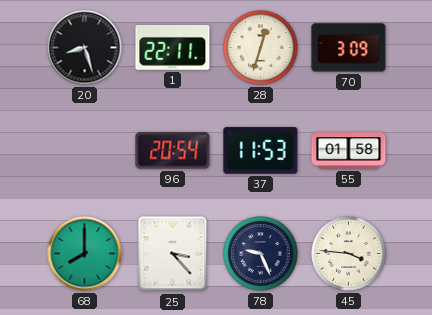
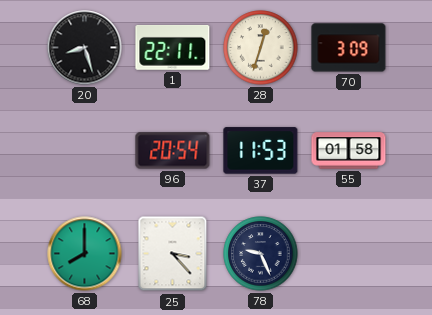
45: 3:46 -> none (349, 254)
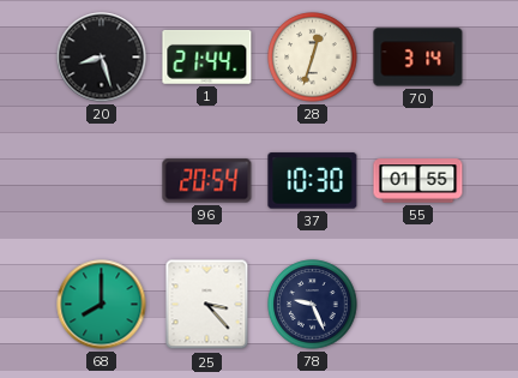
1: 22:11 -> 21:44 (207, 56)
70: 3:09 -> 3:14 (418, 58)
37: 11:53 -> 10:30 (313, 181)
55: 01:58 -> 01:55 (418, 181)
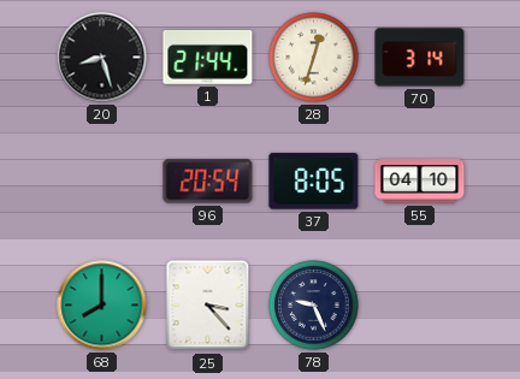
37: 10:30 -> 8:05 (314, 182)
55: 01:55 -> 04:10 (420, 182)
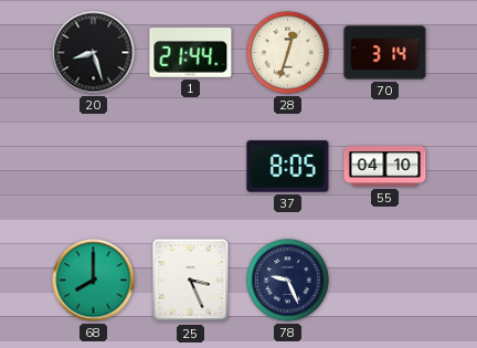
96: 20:54 -> none (208, 182)
25: 3:23 -> 3:26 (191, 281)
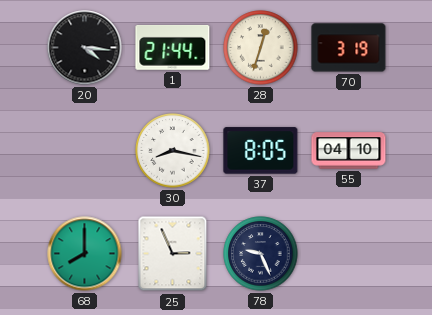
20: 8:27 -> 4:16 (85, 48)
70: 3:14 -> 3:19 (349, 48)
30: none -> 8:17 (173, 151)
25: 3:26 -> 2:56 (173, 254)
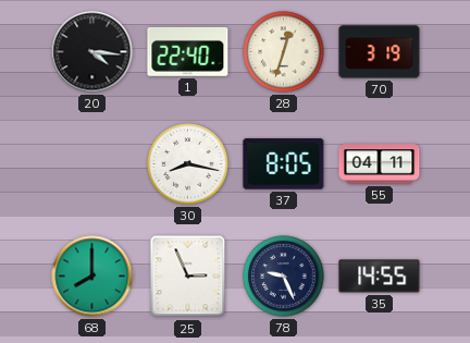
1: 21:44 -> 22:40 (188, 51)
55: 04:10 -> 04:11 (380, 164)
35: none -> 14:55 (380, 277)
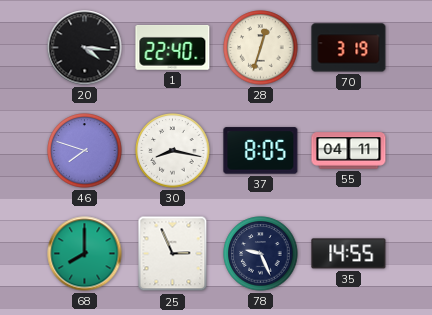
46: none -> 7:48 (85, 151)
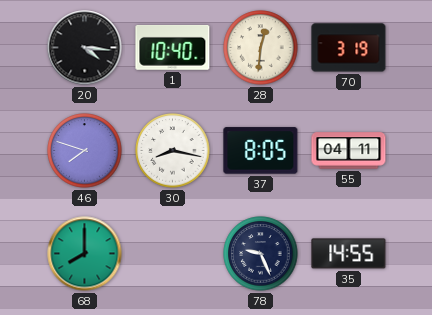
1: 22:40 -> 10:40 (173, 47)
28: 12:33 -> 12:31 (261, 48)
25: 2:56 -> none (173, 254)
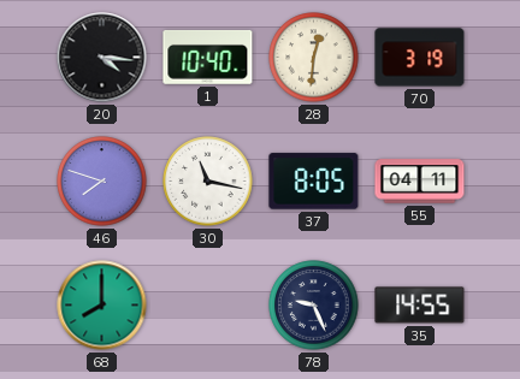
30: 8:17 -> 11:17 (208, 182)
